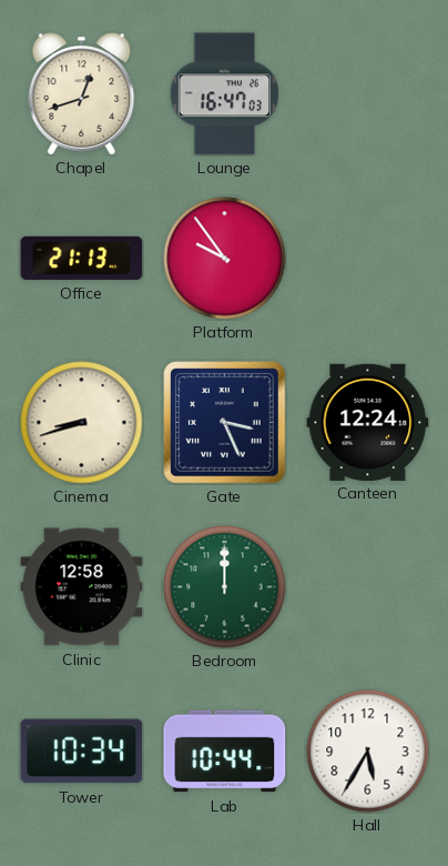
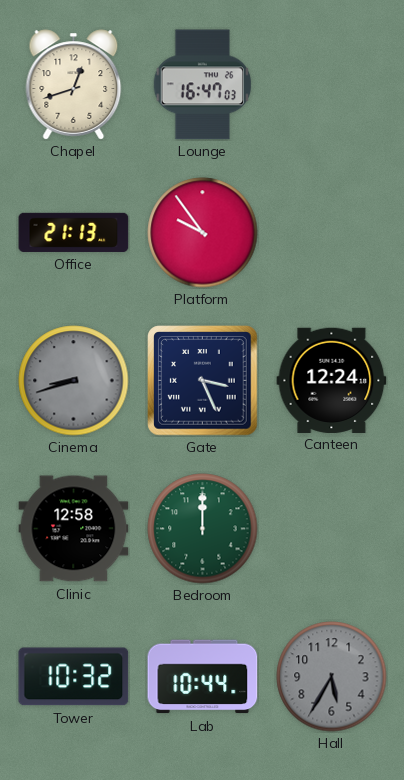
Cinema dial: cream -> grey (74, 381)
Tower: 10:34 -> 10:32 (74, 677)
Hall dial: white -> grey (332, 677)
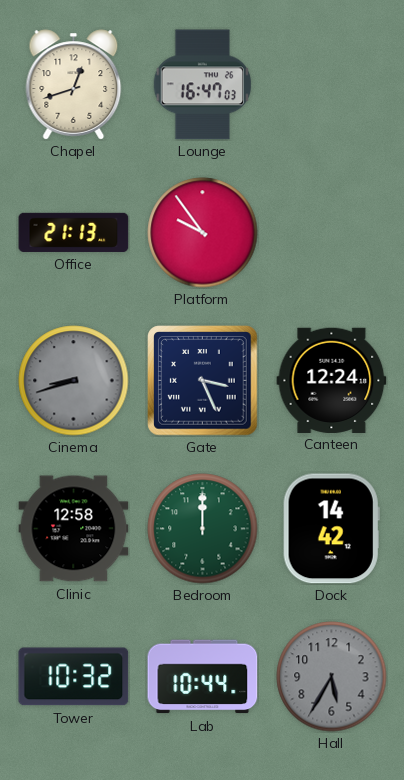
Dock: none -> 14:42 (331, 529)
